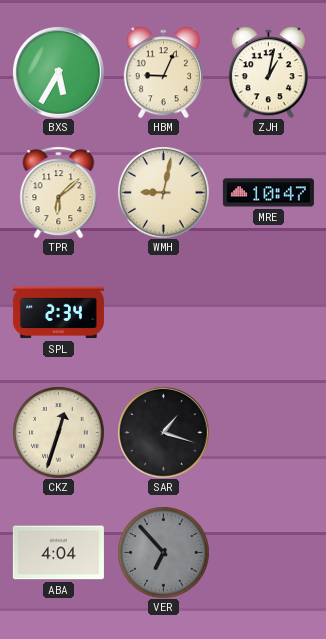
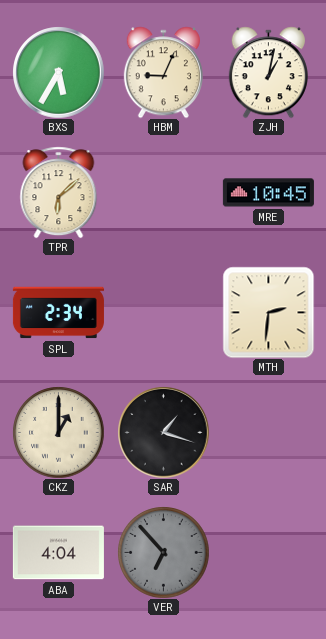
WMH: 9:02 -> none (163, 192)
MRE: 10:47 -> 10:45 (268, 193)
MTH: none -> 2:31 (268, 312)
CKZ: 12:33 -> 1:00 (58, 432)
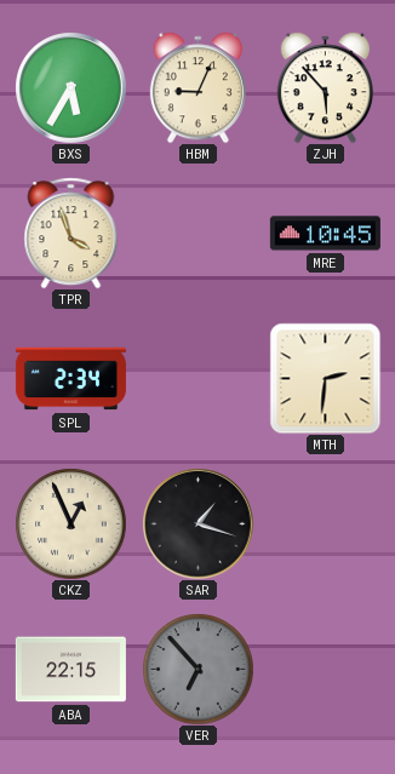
ZJH: 1:02 -> 5:53 (325, 87)
TPR: 6:08 -> 3:57 (71, 233)
CKZ: 1:00 -> 12:56 (70, 523)
ABA: 4:04 -> 22:15 (70, 670)
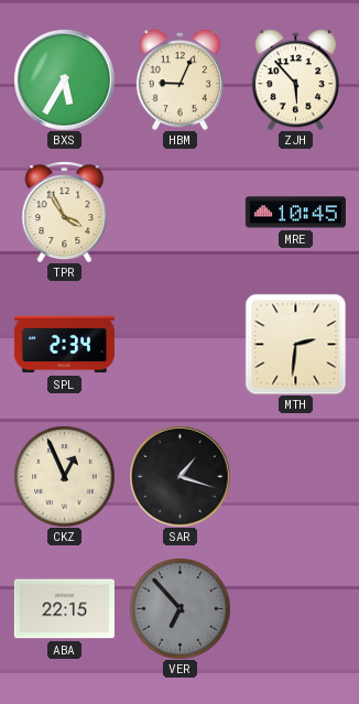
TPR: 3:57 -> 3:55 (65, 212)
